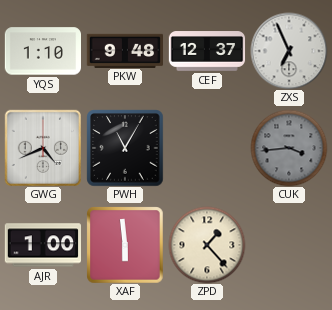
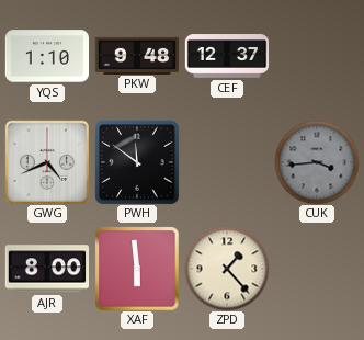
ZXS: 6:56 -> none (289, 51)
PWH: 11:05 -> 11:51 (137, 162)
AJR: 1:00 -> 8:00 (46, 269)
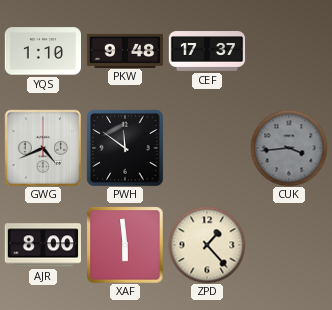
CEF: 12:37 -> 17:37 (207, 51)
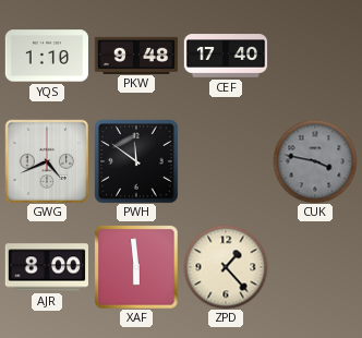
CEF: 17:37 -> 17:40 (226, 56)
CUK: 3:44 -> 3:47 (315, 161)
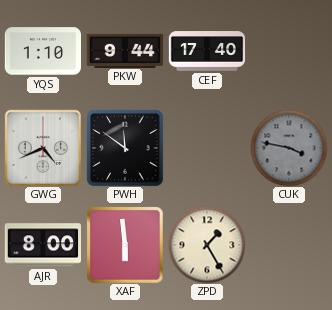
PKW: 9:48 -> 9:44 (124, 50)
ZPD: 1:23 -> 1:25 (207, 245)
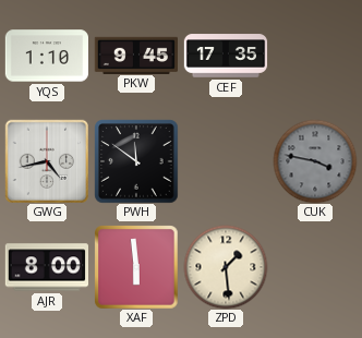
PKW: 9:44 -> 9:45 (135, 55)
CEF: 17:40 -> 17:35 (226, 56)
GWG: 4:41 -> 4:43 (46, 160)
ZPD: 1:25 -> 1:29 (226, 267)
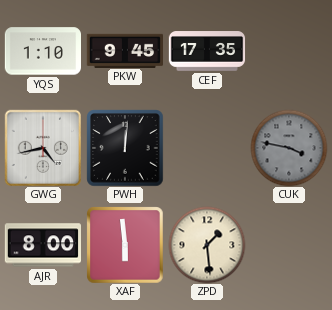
PWH: 11:51 -> 12:01 (125, 148)
